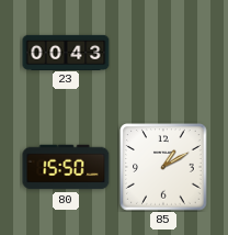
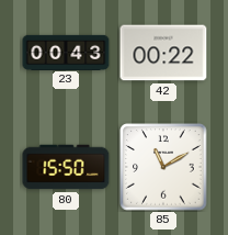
42: none -> 00:22 (163, 53)
85: 1:10 -> 11:10 (163, 167)
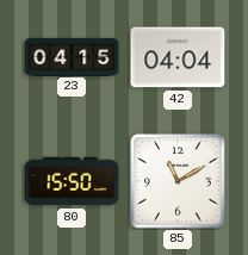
23: 00:43 -> 04:15 (72, 56)
42: 00:22 -> 04:04 (178, 57)
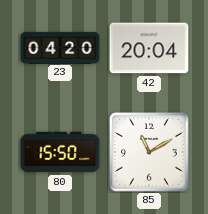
23: 04:15 -> 04:20 (60, 47)
42: 04:04 -> 20:04 (149, 48)
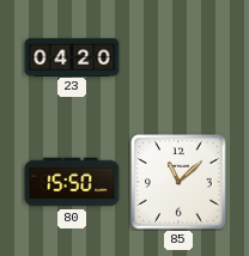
42: 20:04 -> none (149, 48)
85: 11:10 -> 11:08 (178, 182)
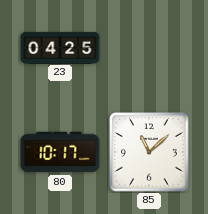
23: 04:20 -> 04:25 (60, 47)
80: 15:50 -> 10:17 (60, 152)
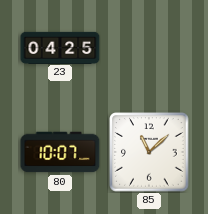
80: 10:17 -> 10:07 (60, 152)
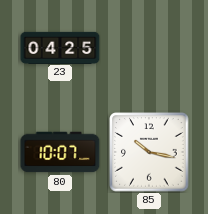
85: 11:08 -> 10:17 (149, 152)
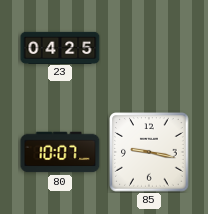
85: 10:17 -> 9:17 (149, 152)
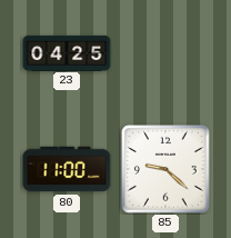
80: 10:07 -> 11:00 (67, 169)
85: 9:17 -> 9:22 (165, 169)
